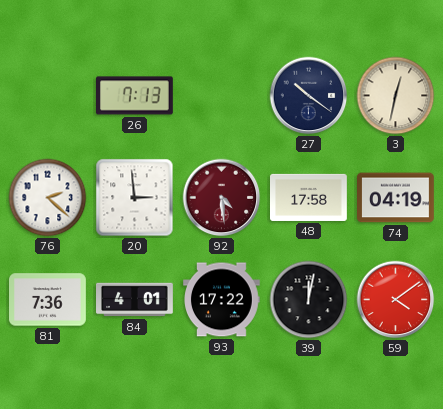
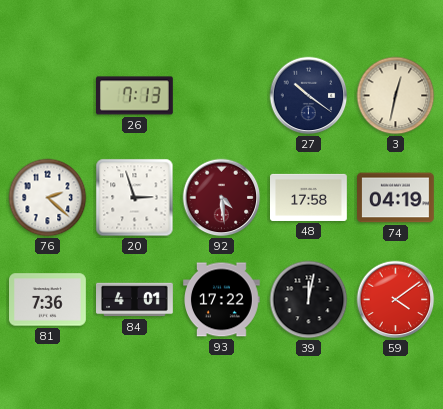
20: 2:59 -> 2:57 (135, 198)
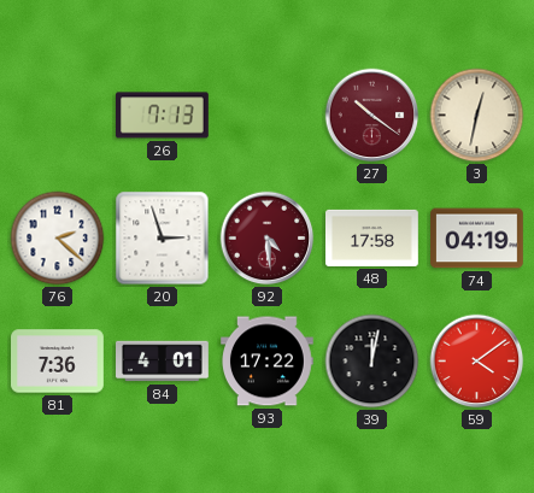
27 dial: navy -> burgundy (372, 116)
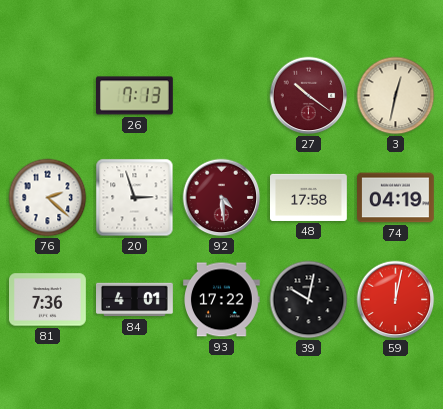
39: 12:02 -> 10:02 (309, 300)
59: 4:09 -> 12:02 (396, 300)
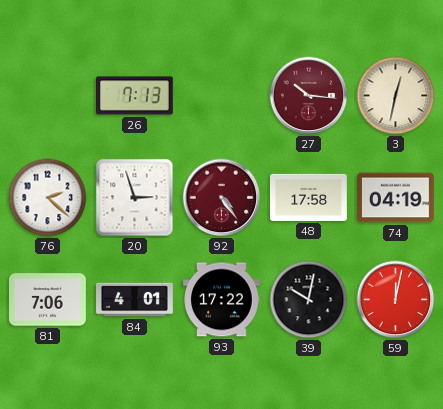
27: 10:21 -> 10:16 (309, 96)
92: 4:29 -> 4:24 (222, 198)
81: 7:36 -> 7:06 (48, 300)
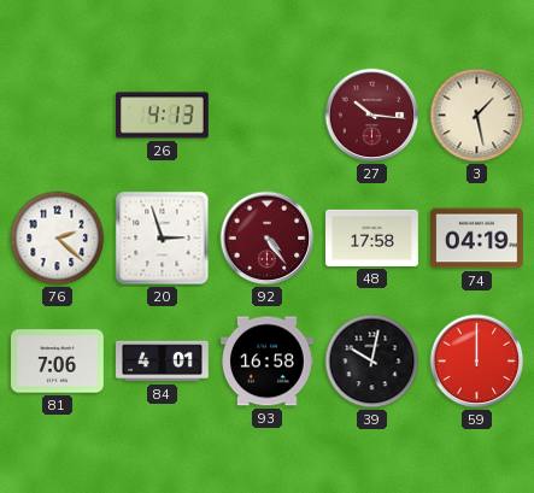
26: 7:13 -> 4:13 (163, 116)
3: 12:32 -> 1:28 (477, 116)
93: 17:22 -> 16:58 (268, 362)
59: 12:02 -> 12:00 (477, 362)
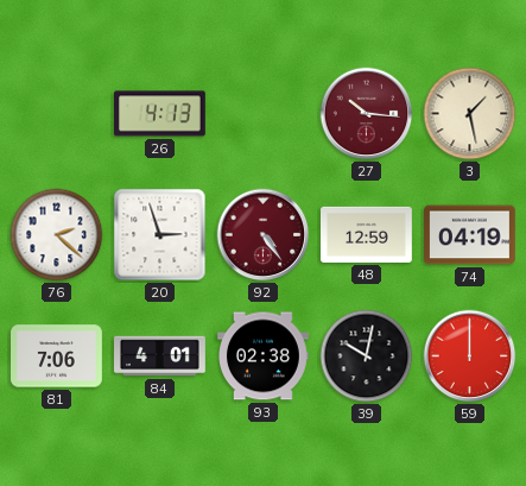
48: 17:58 -> 12:59 (367, 234)
93: 16:58 -> 02:38 (264, 356)
